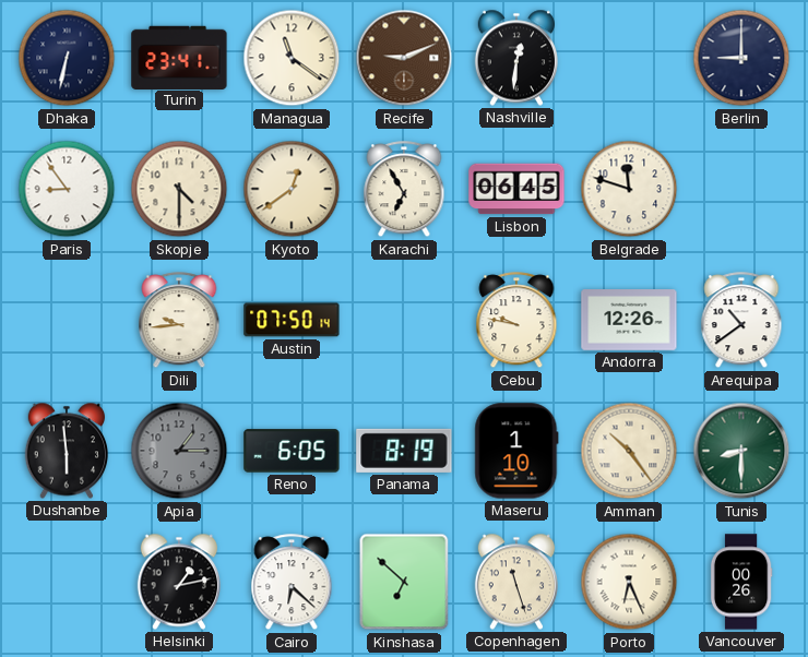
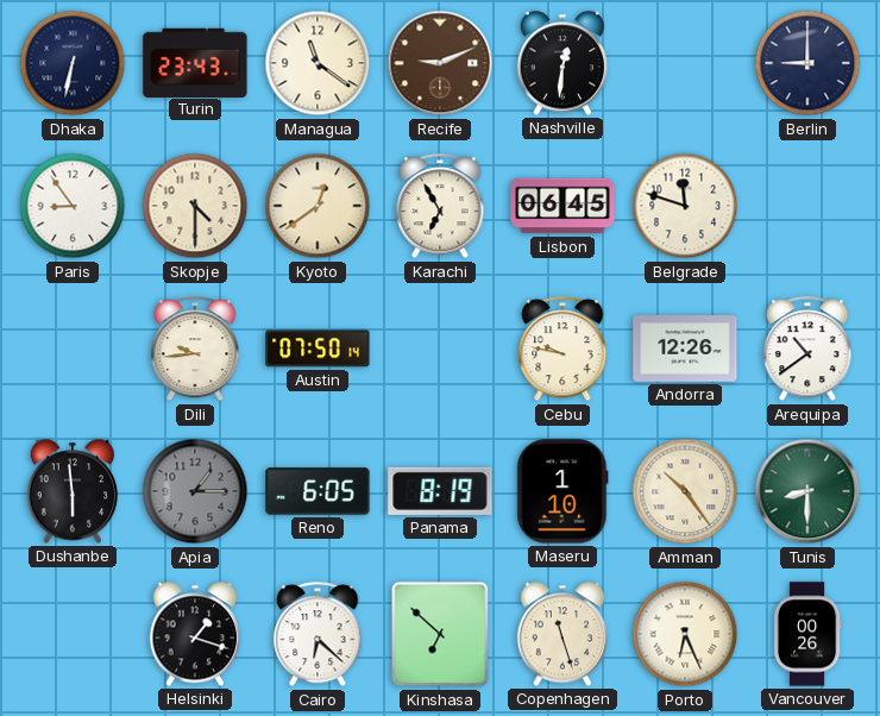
Turin: 23:41 -> 23:43 (195, 62)
Helsinki: 1:13 -> 1:18 (194, 634)
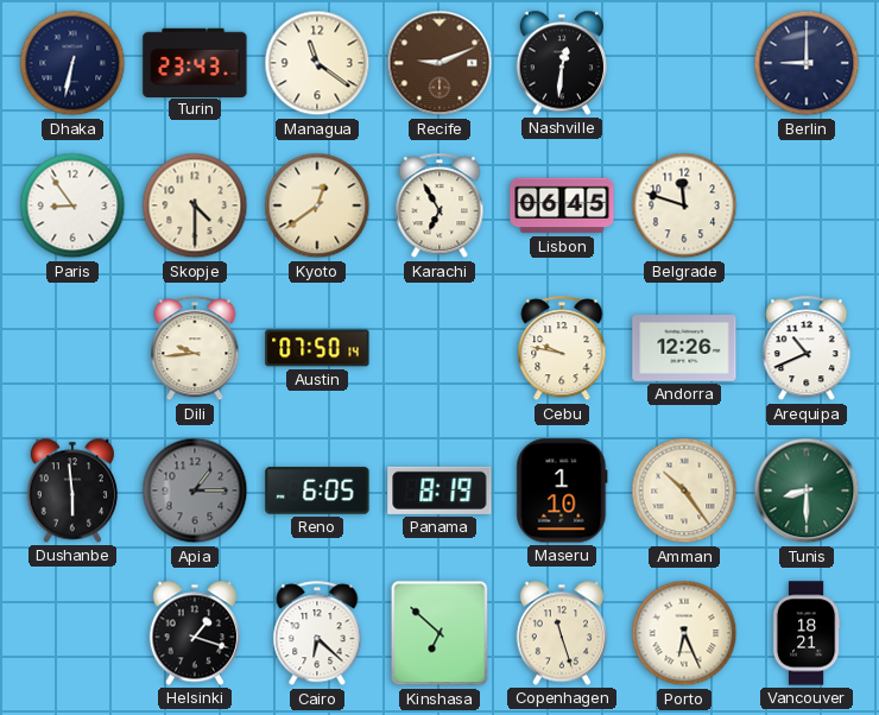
Arequipa: 10:39 -> 10:41 (807, 349)
Vancouver: 00:26 -> 18:21 (807, 633)
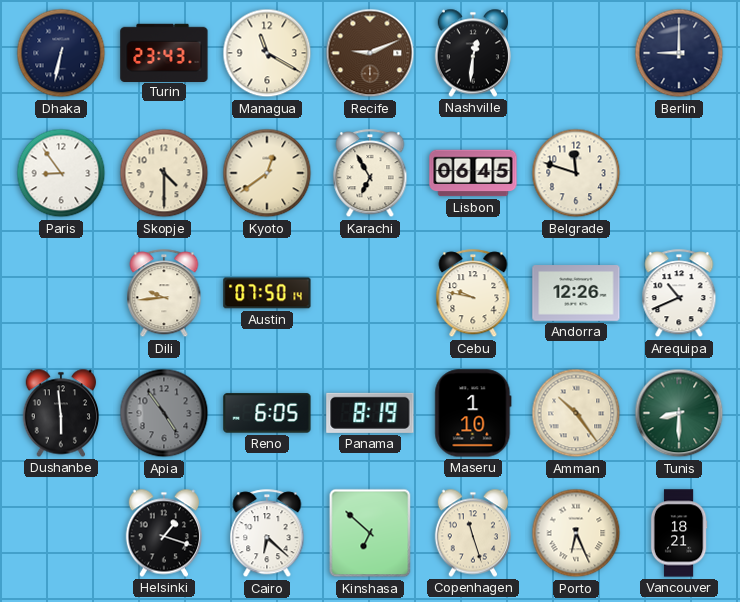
Managua: 11:21 -> 11:20 (267, 53)
Apia: 1:15 -> 4:54 (164, 413)
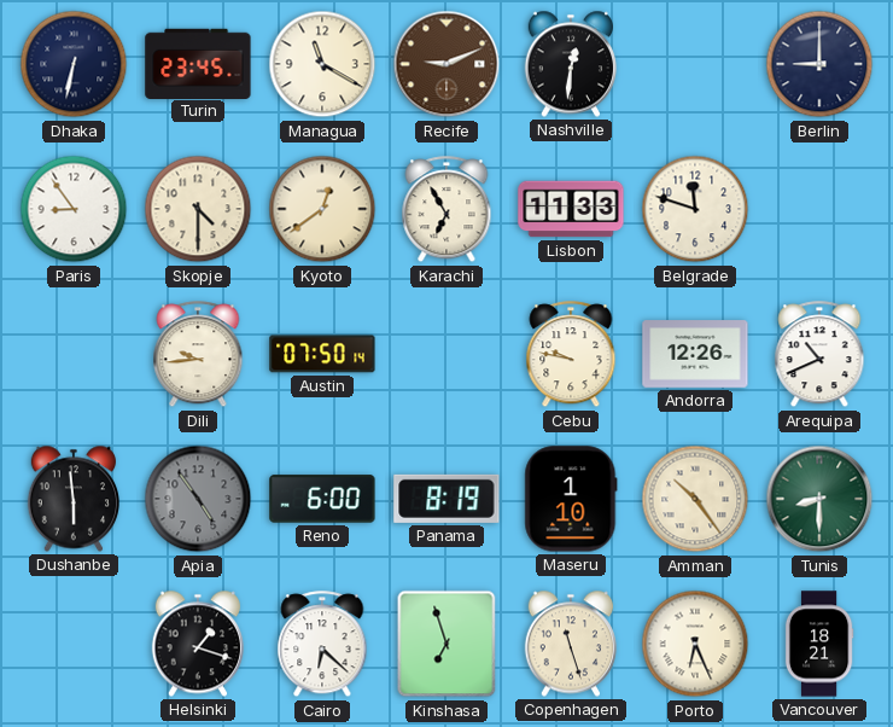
Turin: 23:43 -> 23:45 (198, 63)
Lisbon: 06:45 -> 11:33 (571, 209)
Reno: 6:05 -> 6:00 (322, 499)
Kinshasa: 6:52 -> 6:57 (446, 644)
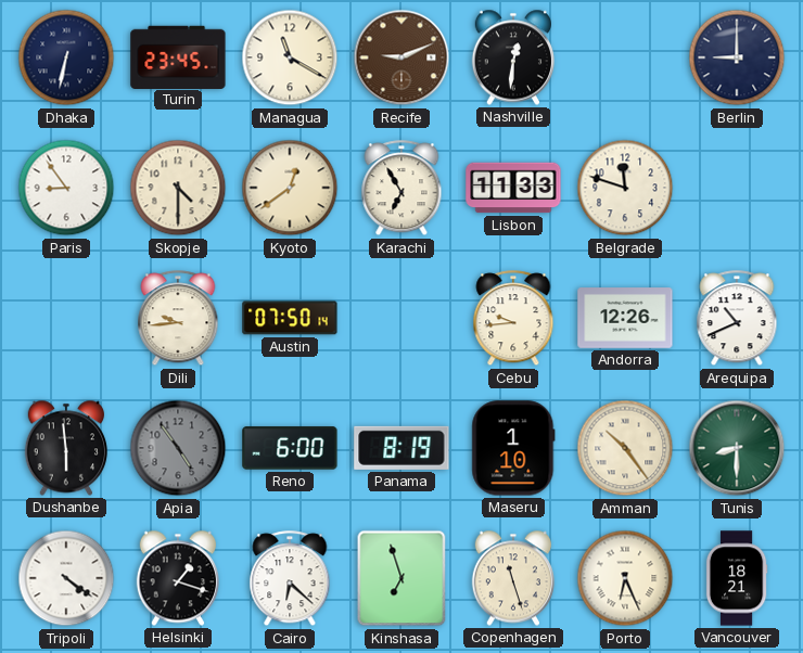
Cebu: 9:47 -> 9:44 (513, 319)
Tripoli: none -> 4:21 (66, 578)
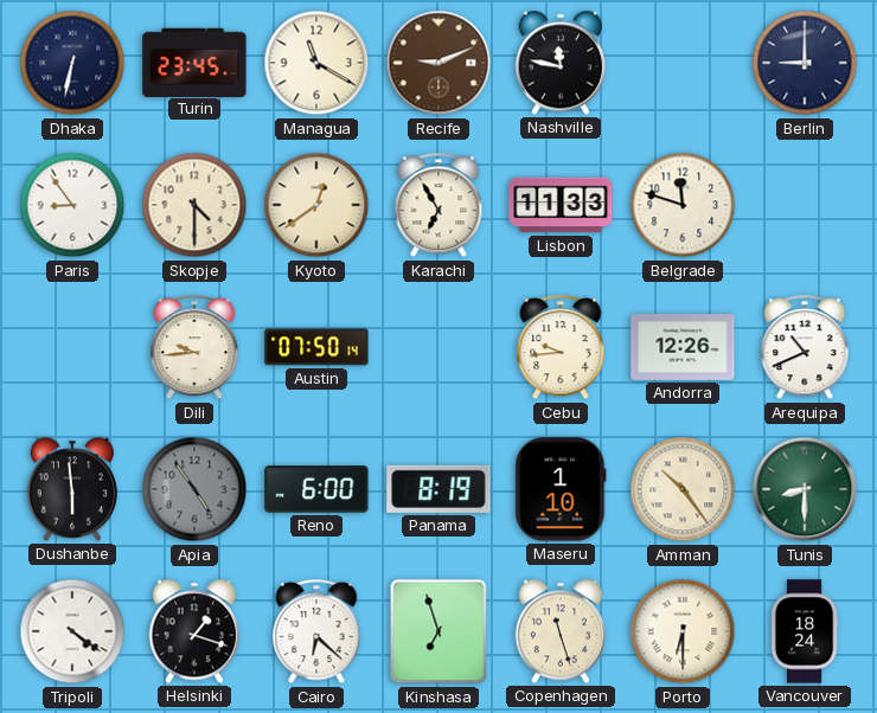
Nashville: 12:31 -> 11:47 (559, 63)
Porto: 6:26 -> 6:30 (683, 631)
Vancouver: 18:21 -> 18:24 (805, 631)
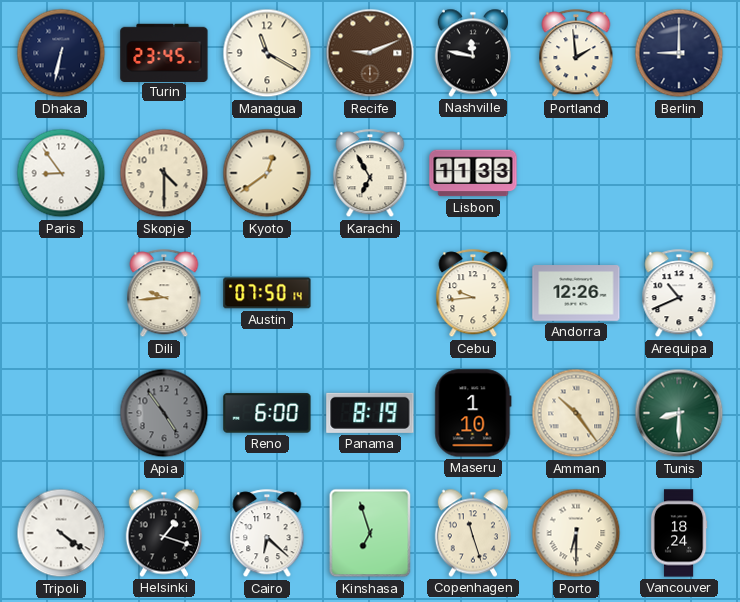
Portland: none -> 1:59 (576, 54)
Belgrade: 11:48 -> none (683, 205)
Dushanbe: 5:59 -> none (71, 489)
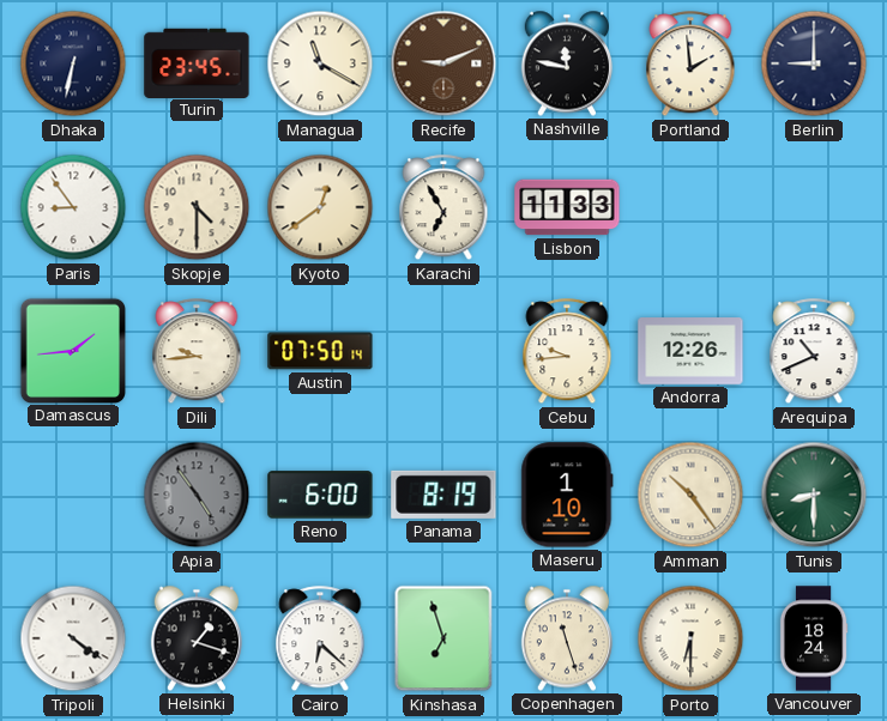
Damascus: none -> 1:44 (72, 350)
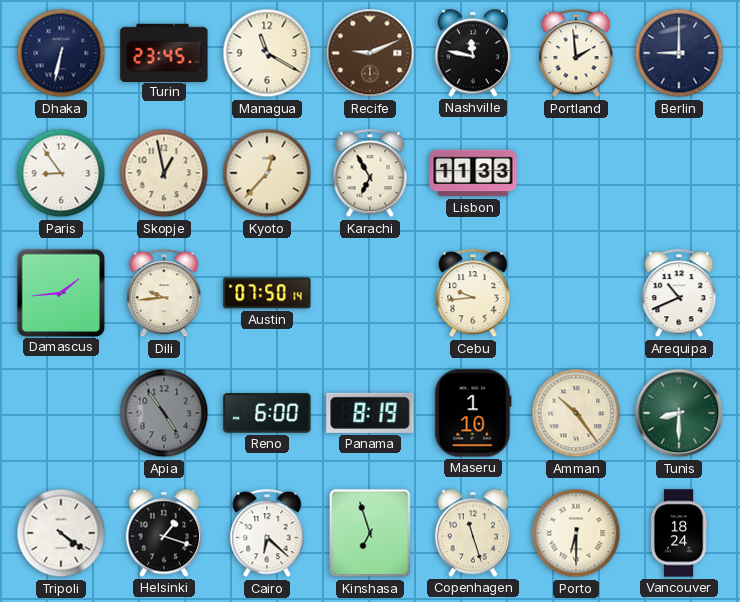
Skopje: 4:30 -> 12:58 (164, 173)
Kyoto: 12:39 -> 12:37 (267, 173)
Andorra: 12:26 -> none (690, 351)
